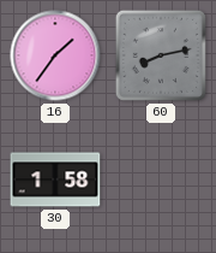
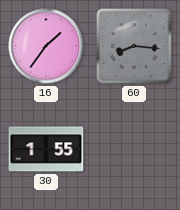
60: 8:13 -> 8:16 (134, 46)
30: 1:58 -> 1:55 (46, 149)
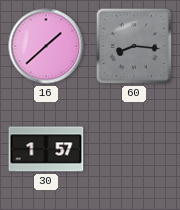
16: 1:36 -> 1:38 (46, 46)
30: 1:55 -> 1:57 (46, 149)
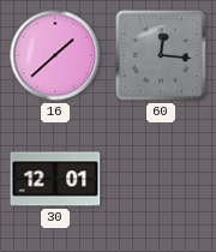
60: 8:16 -> 12:16 (161, 55)
30: 1:57 -> 12:01 (55, 179)
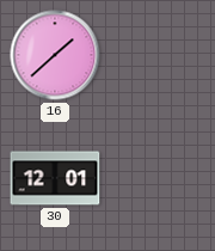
60: 12:16 -> none (161, 55)
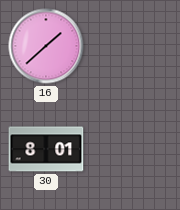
30: 12:01 -> 8:01 (46, 149)
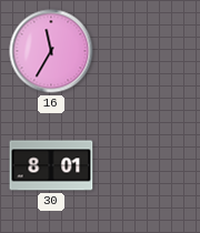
16: 1:38 -> 11:35 (51, 51)
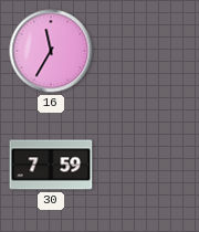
30: 8:01 -> 7:59 (51, 165)
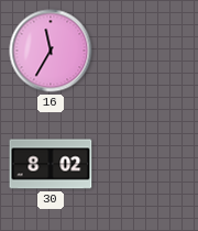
30: 7:59 -> 8:02 (51, 164)
